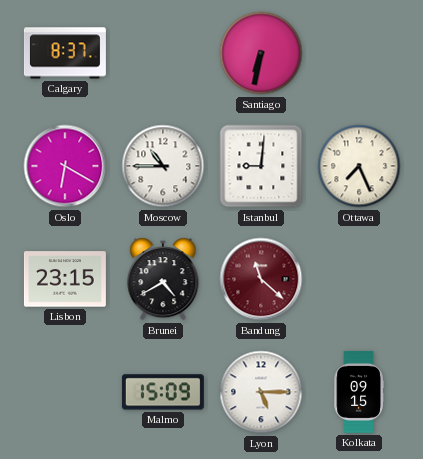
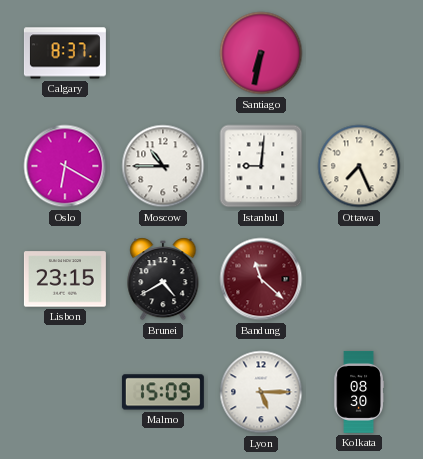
Kolkata: 09:15 -> 08:30 (358, 392)
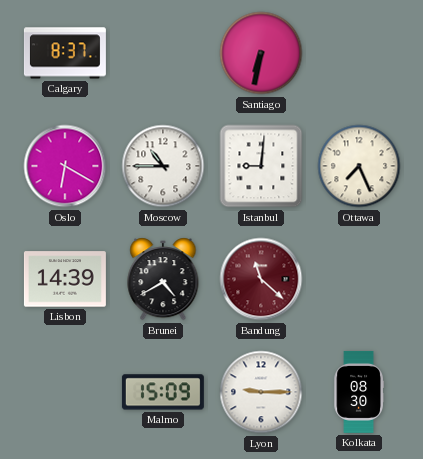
Lisbon: 23:15 -> 14:39 (65, 279)
Lyon: 5:15 -> 9:15 (261, 392)
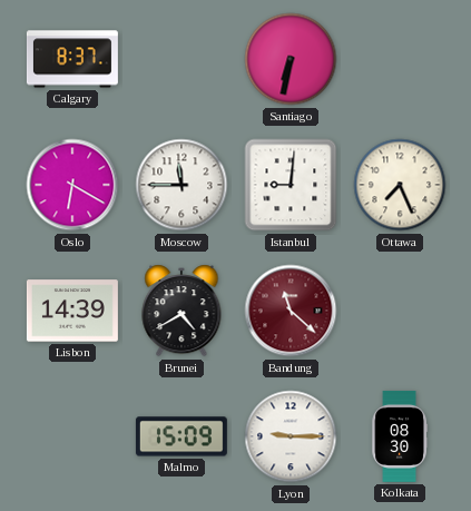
Moscow: 10:45 -> 11:45 (181, 185)
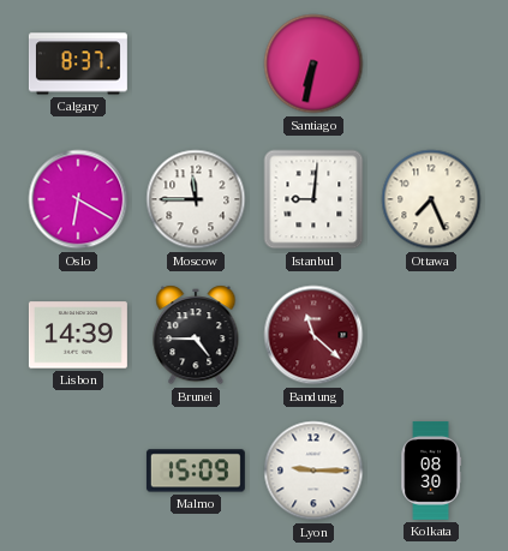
Brunei: 4:40 -> 4:45 (196, 335)
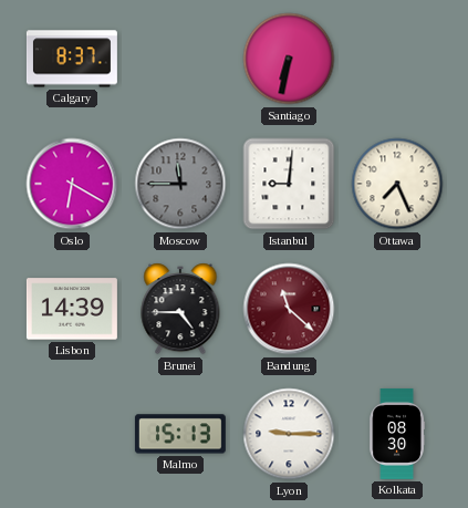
Moscow dial: white -> grey (180, 184)
Malmo: 15:09 -> 15:13 (180, 434)
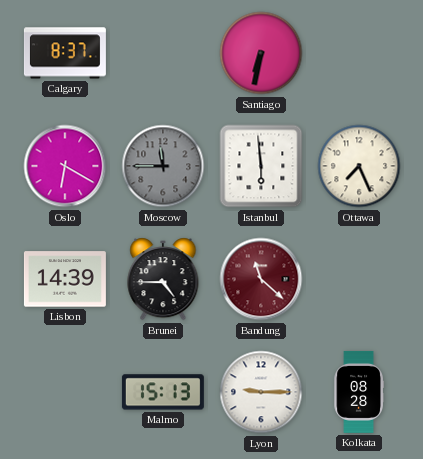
Istanbul: 9:01 -> 5:59 (261, 166)
Kolkata: 08:30 -> 08:28 (358, 392)
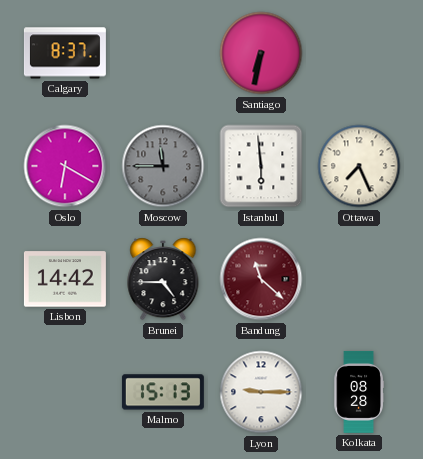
Lisbon: 14:39 -> 14:42 (65, 279)
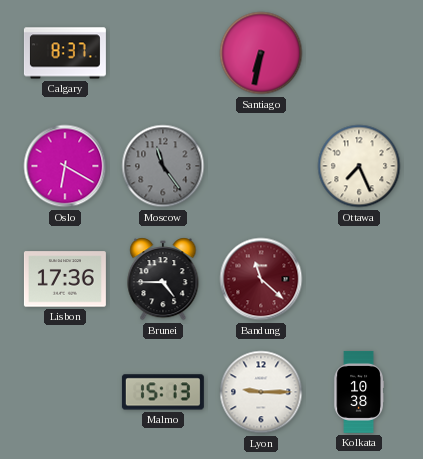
Moscow: 11:45 -> 11:24 (163, 166)
Istanbul: 5:59 -> none (261, 166)
Lisbon: 14:42 -> 17:36 (65, 279)
Kolkata: 08:28 -> 10:38 (358, 392)
